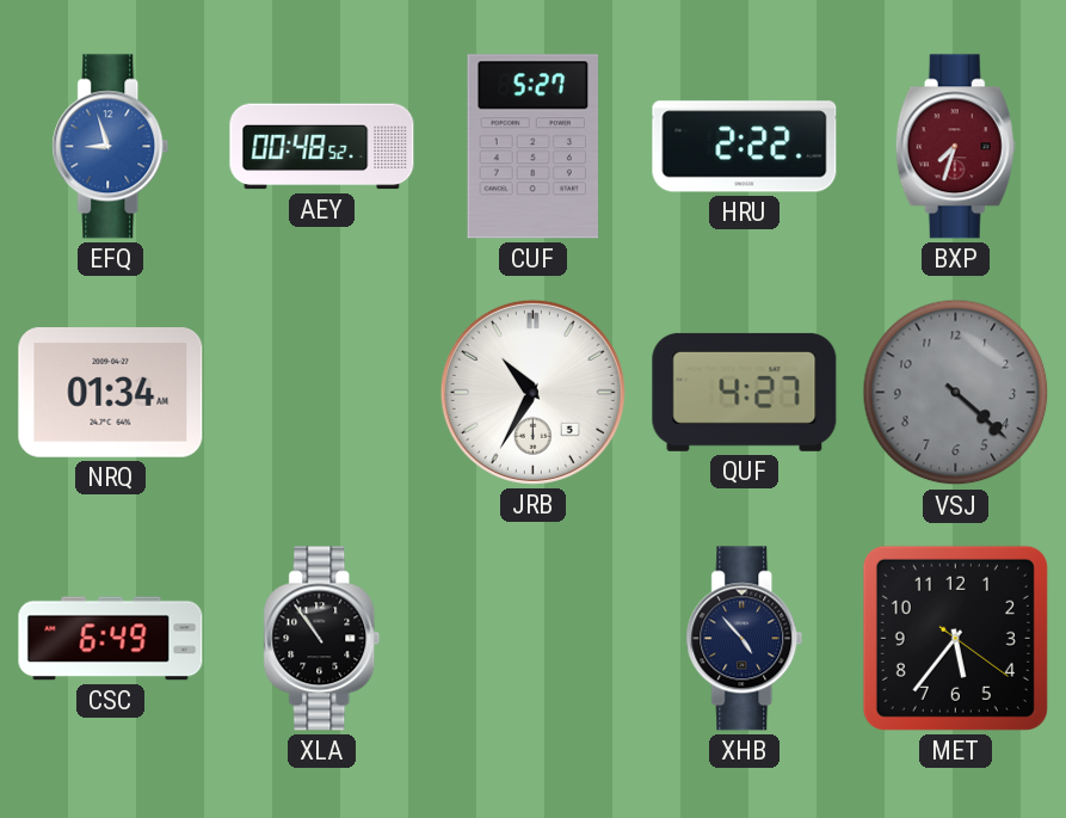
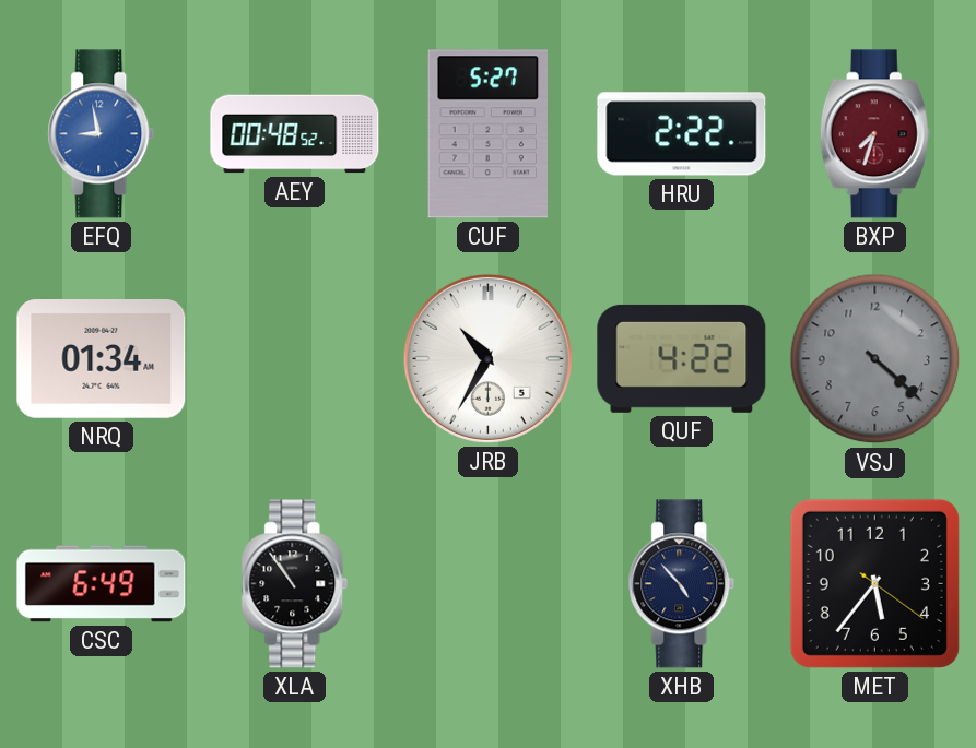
EFQ: 8:57 -> 8:58 (102, 134)
QUF: 4:27 -> 4:22 (682, 358)
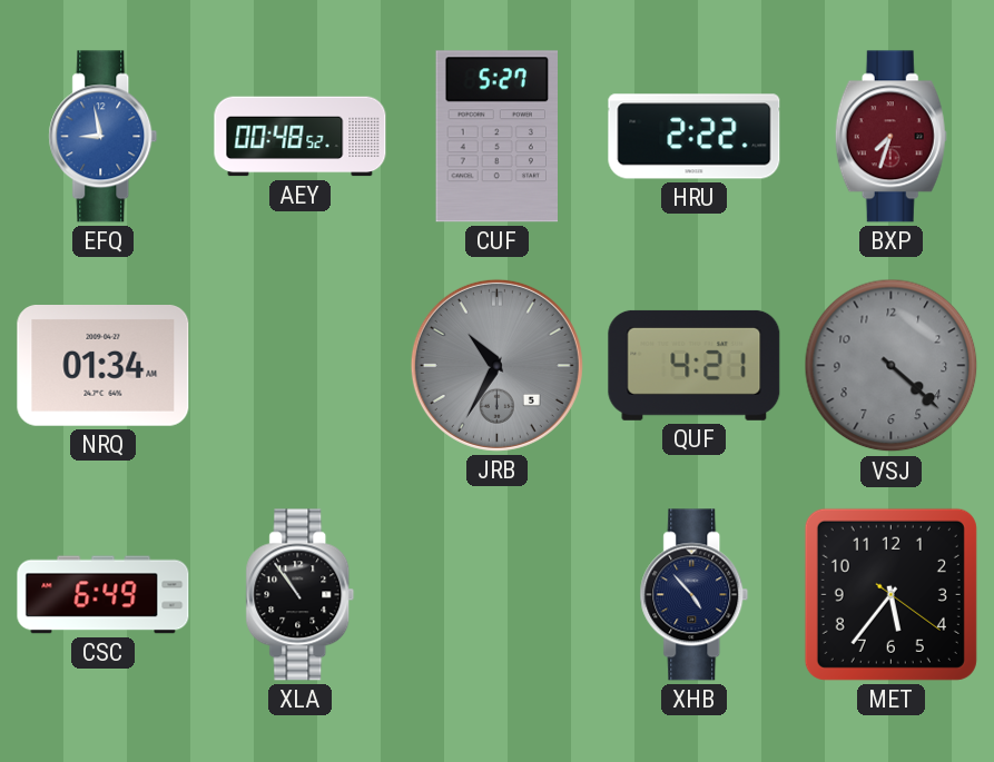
JRB dial: white -> grey (496, 365)
QUF: 4:22 -> 4:21 (695, 365)
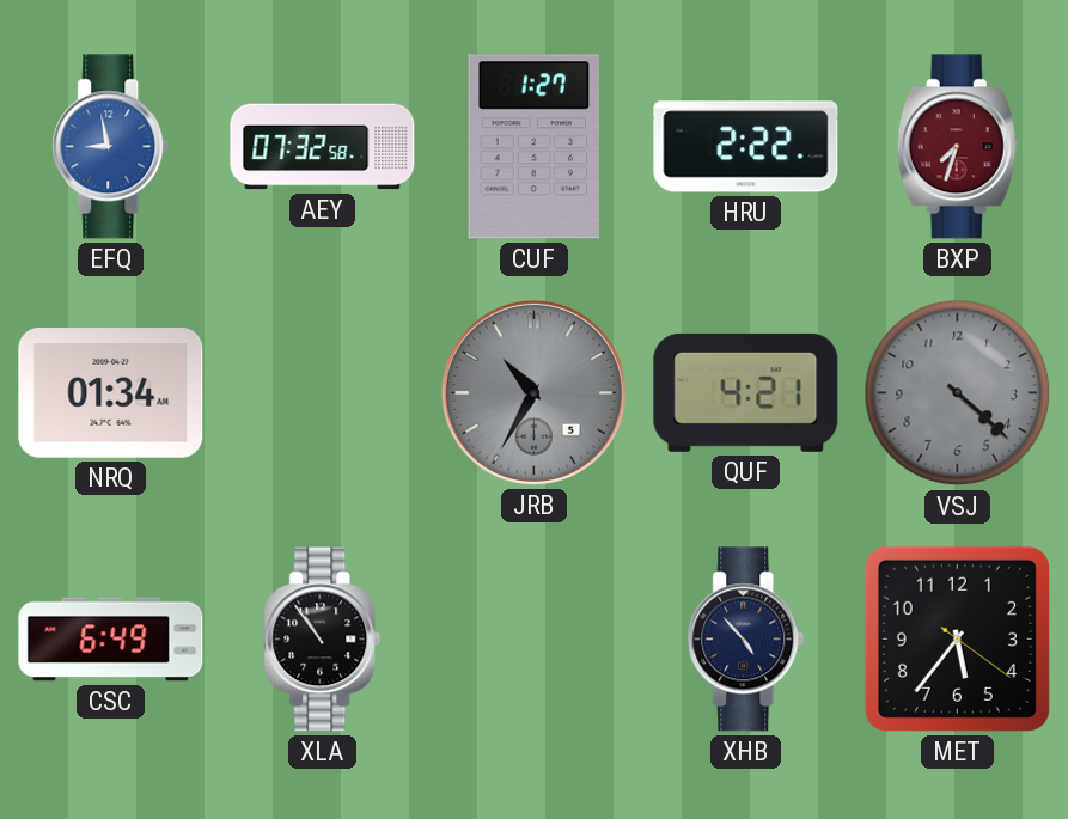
AEY: 00:48 -> 07:32 (323, 147)
CUF: 5:27 -> 1:27 (533, 147)
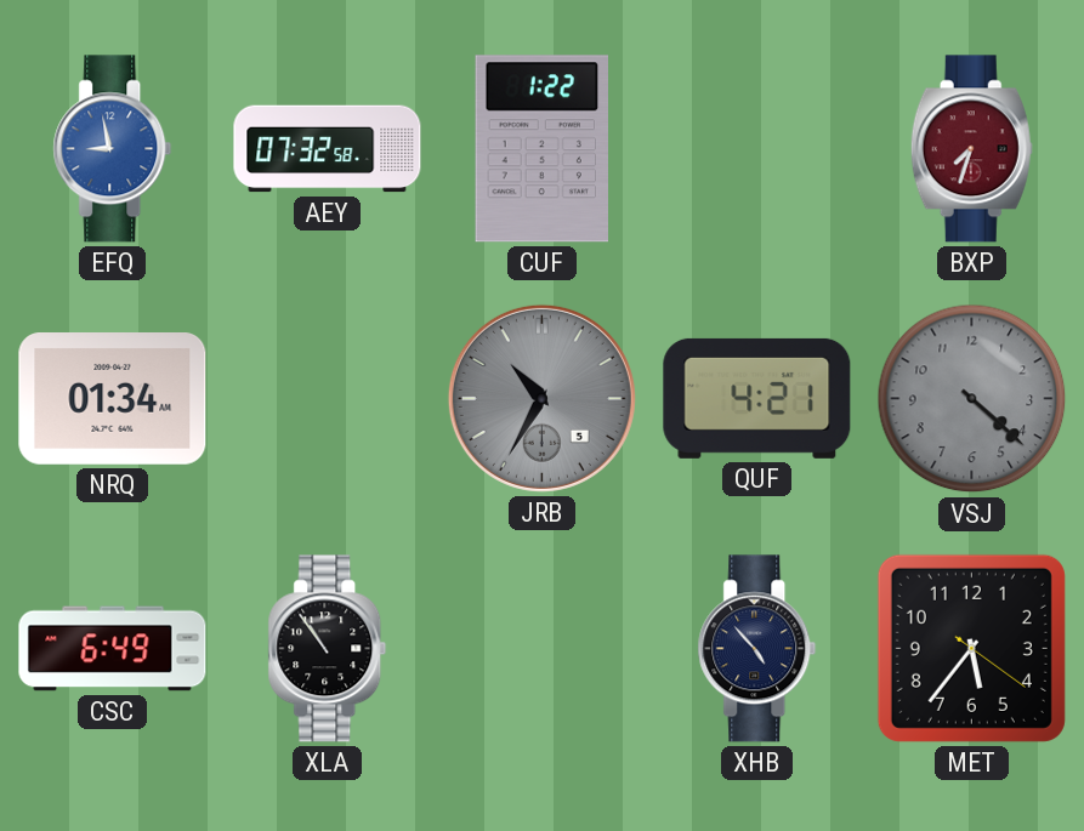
CUF: 1:27 -> 1:22 (541, 149)
HRU: 2:22 -> none (746, 147)
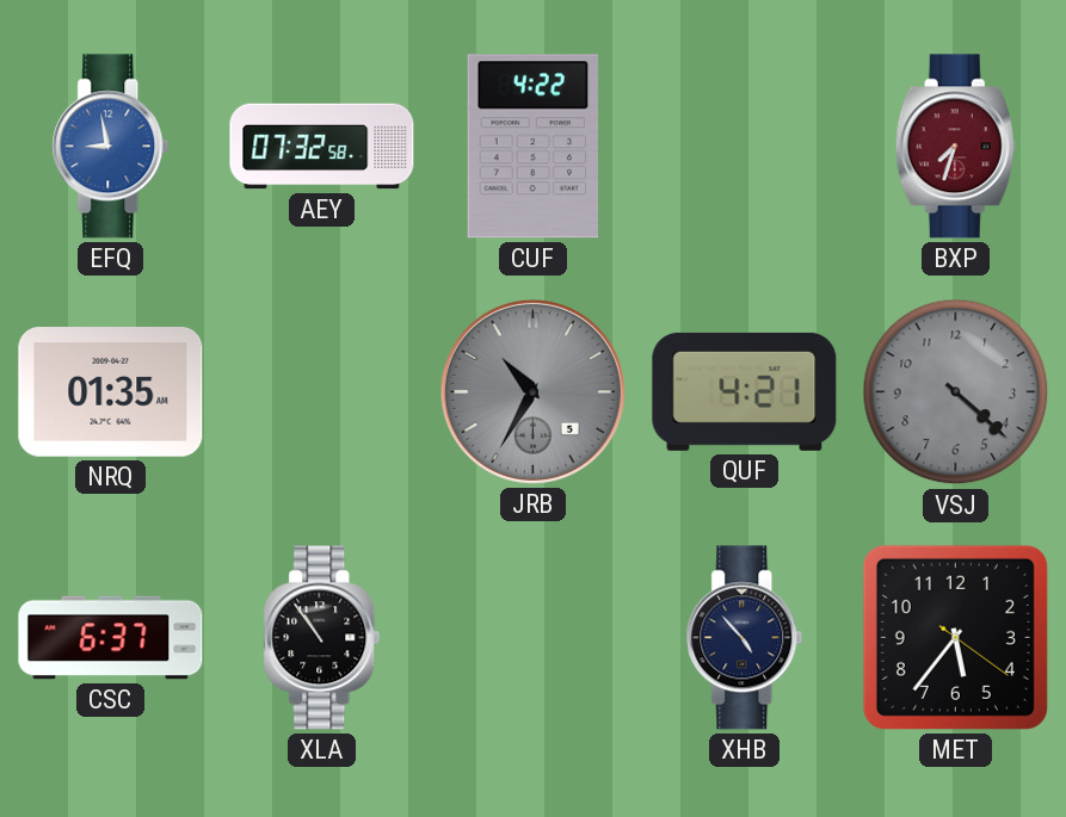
CUF: 1:22 -> 4:22 (532, 147)
NRQ: 01:34 -> 01:35 (111, 392)
CSC: 6:49 -> 6:37 (111, 638)
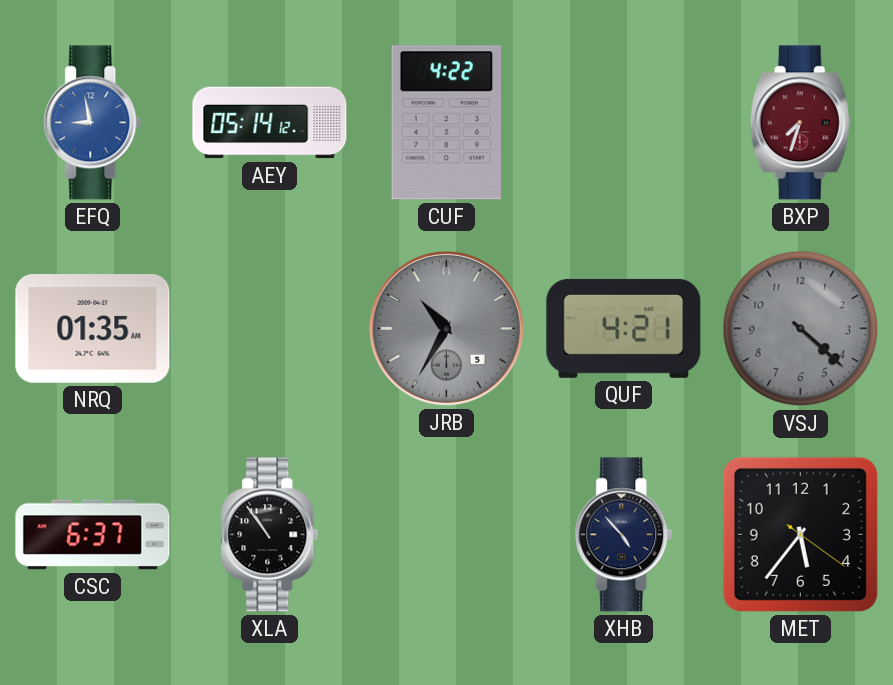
AEY: 07:32 -> 05:14 (270, 123)
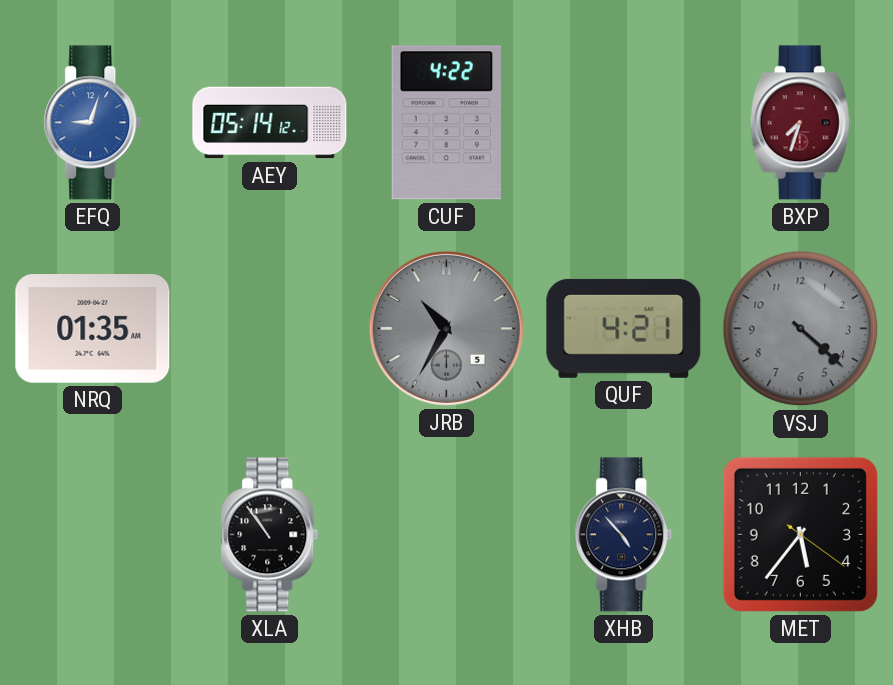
EFQ: 8:58 -> 9:03 (93, 123)
CSC: 6:37 -> none (93, 535)
